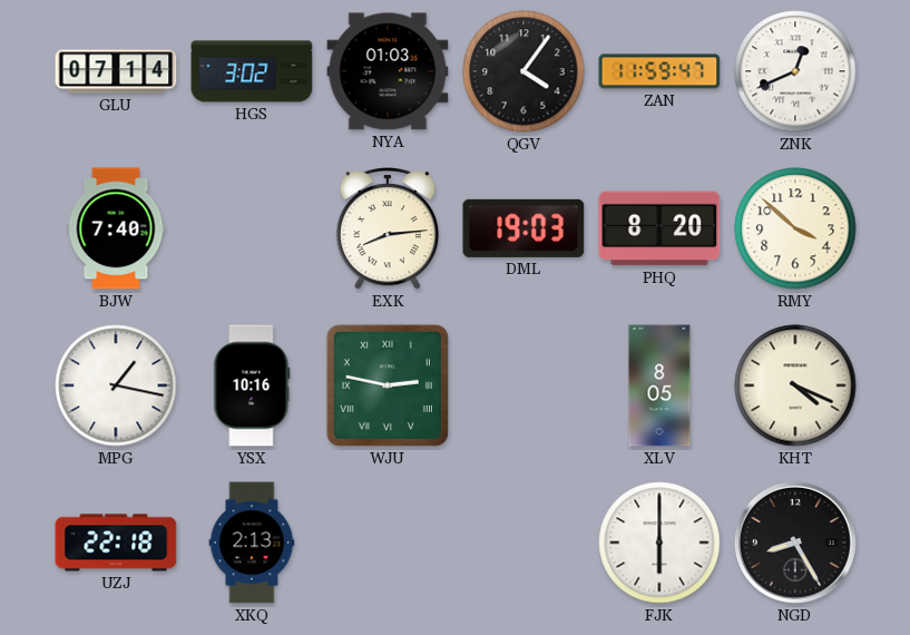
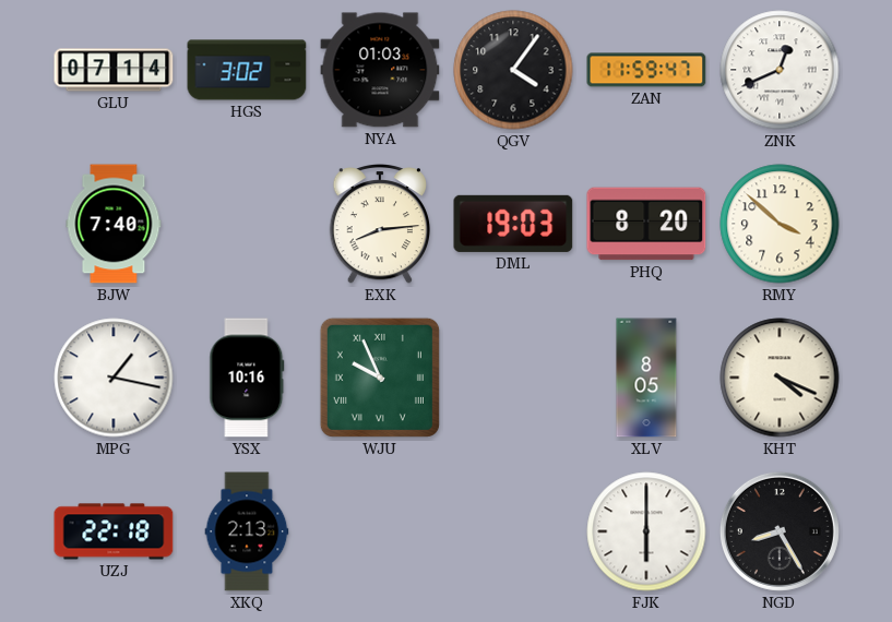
WJU: 2:47 -> 9:56 (380, 378)
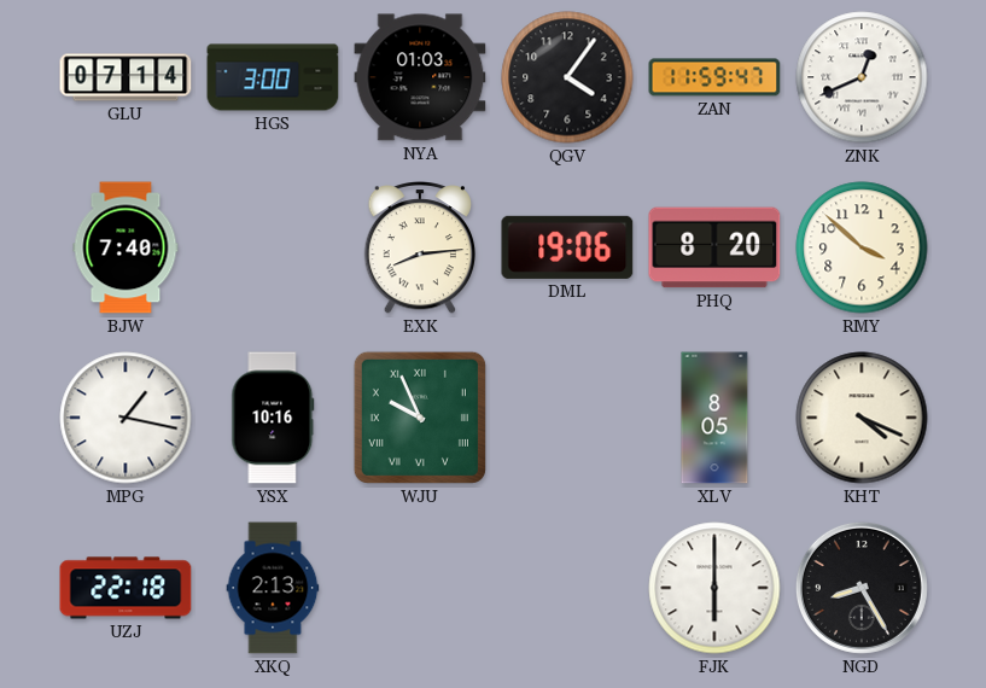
HGS: 3:02 -> 3:00 (273, 77)
DML: 19:03 -> 19:06 (567, 247)
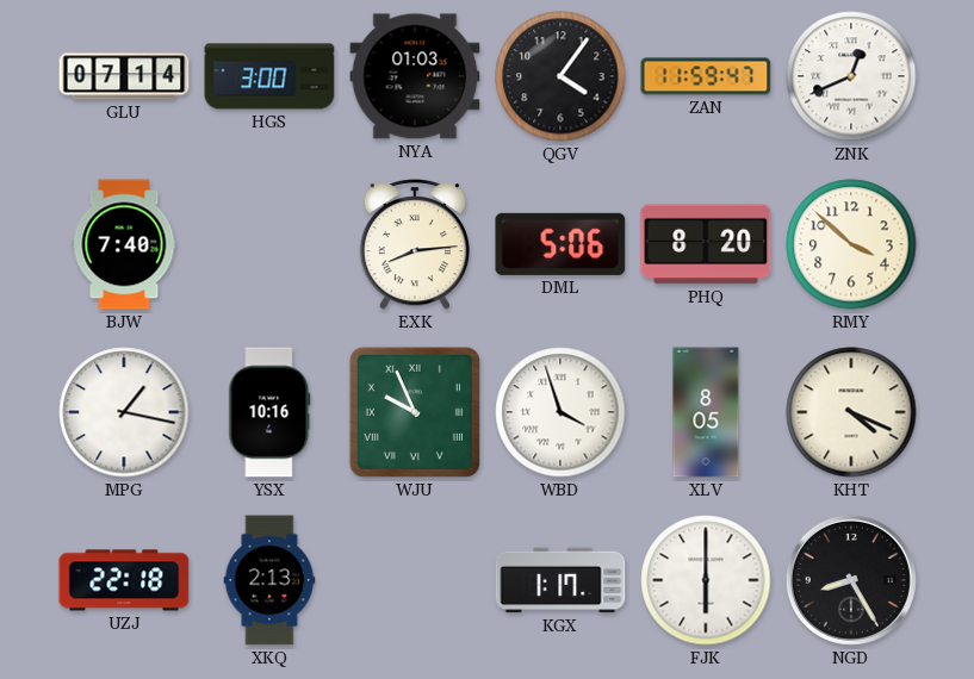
DML: 19:06 -> 5:06 (560, 244)
WBD: none -> 3:57 (560, 412)
KGX: none -> 1:17 (560, 580)
